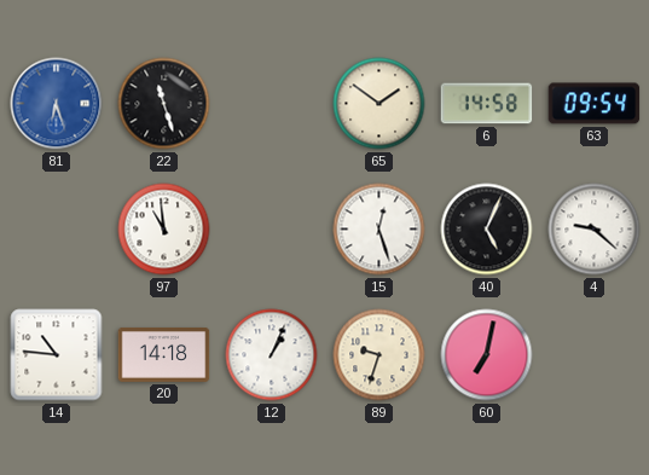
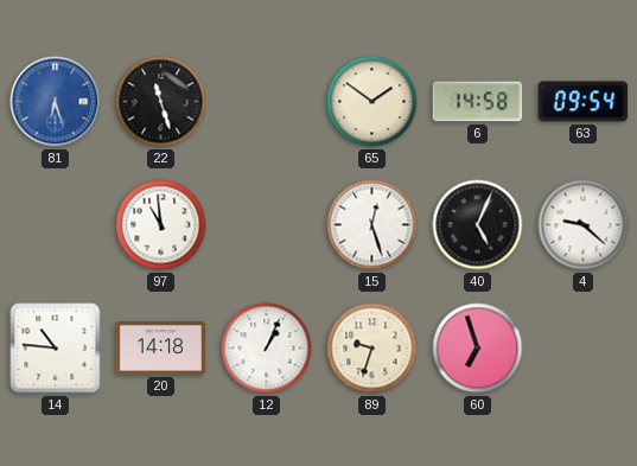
60: 7:02 -> 6:57 (478, 349)
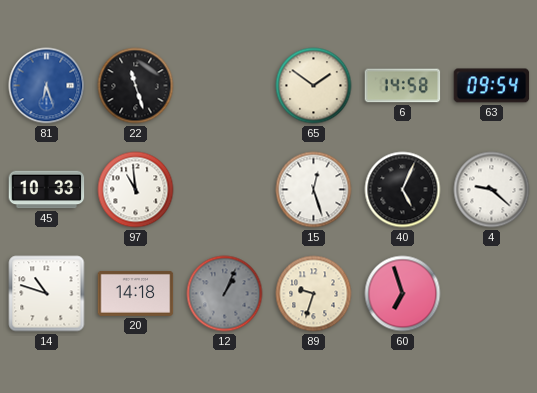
45: none -> 10:33 (47, 190)
14: 10:46 -> 10:48 (47, 294)
12 dial: white -> grey (225, 294)
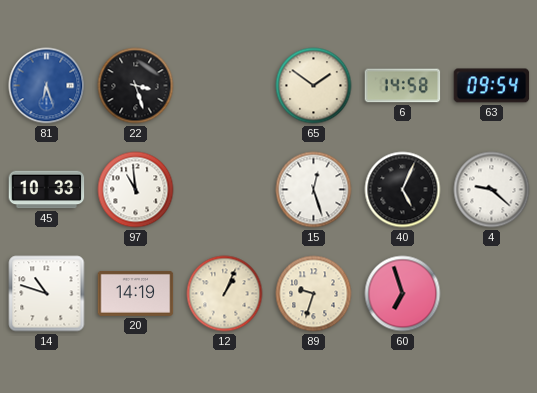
22: 11:27 -> 3:27 (136, 86)
20: 14:18 -> 14:19 (136, 293)
12 dial: grey -> cream (225, 294)
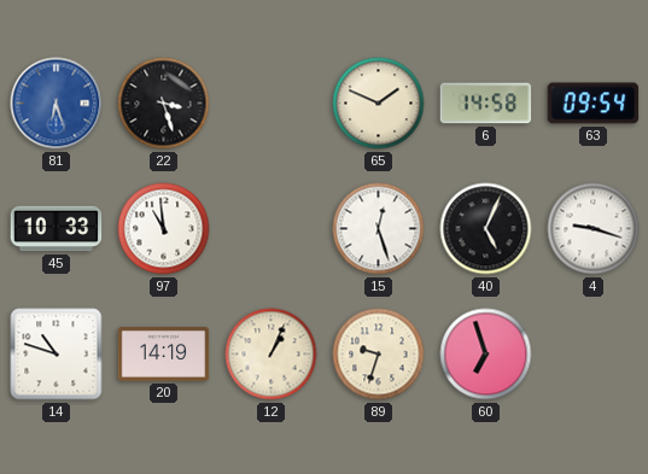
65: 1:51 -> 1:49 (379, 104)
4: 9:22 -> 9:18 (594, 229)
